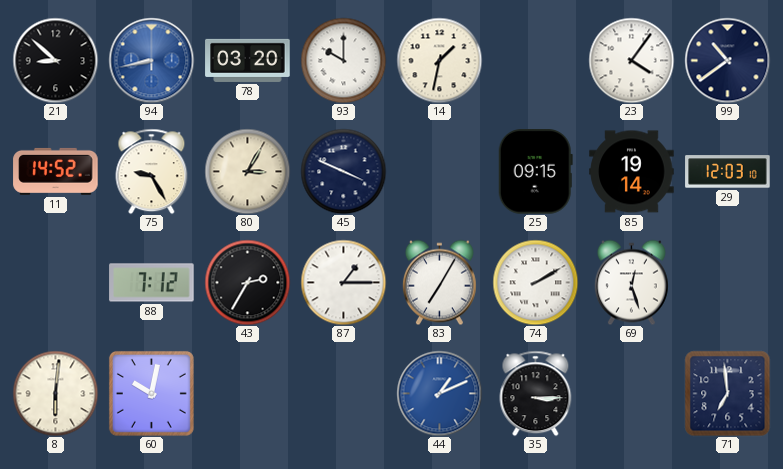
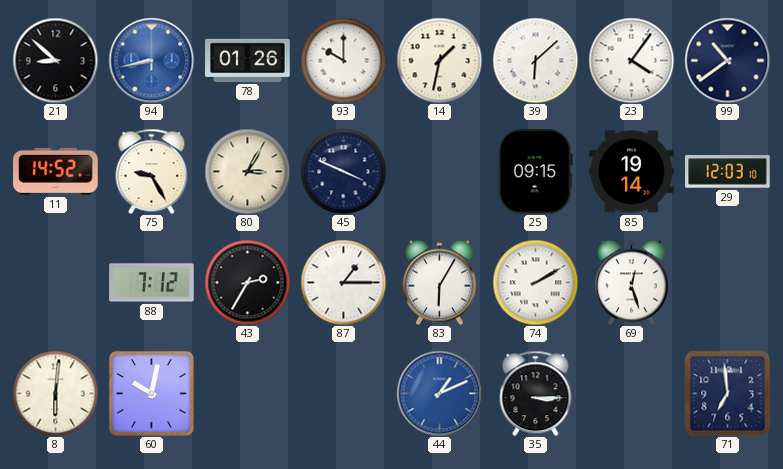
78: 03:20 -> 01:26 (248, 60)
39: none -> 6:08 (535, 60)
83: 7:05 -> 6:05 (439, 282)
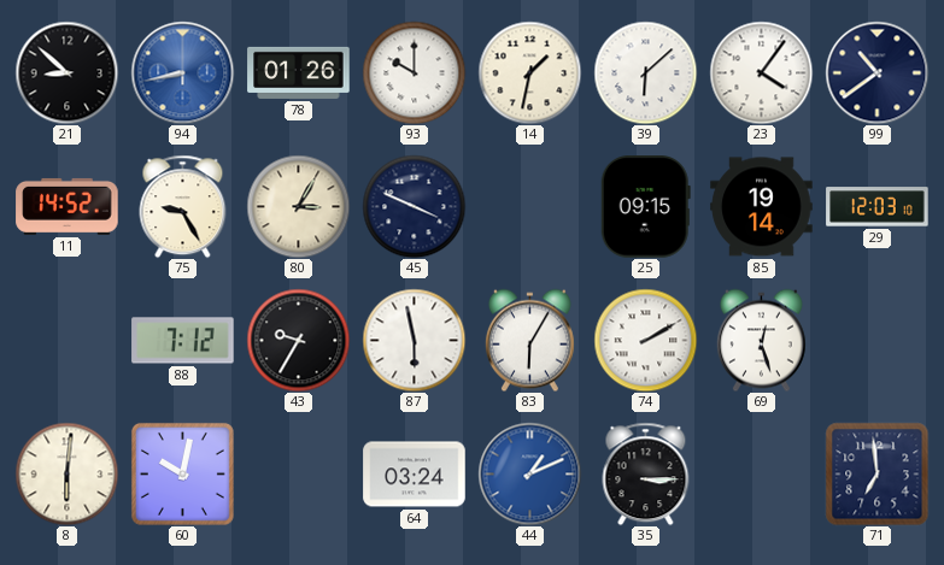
43: 2:35 -> 9:35 (298, 340)
87: 1:15 -> 5:58 (414, 340)
64: none -> 03:24 (415, 475)
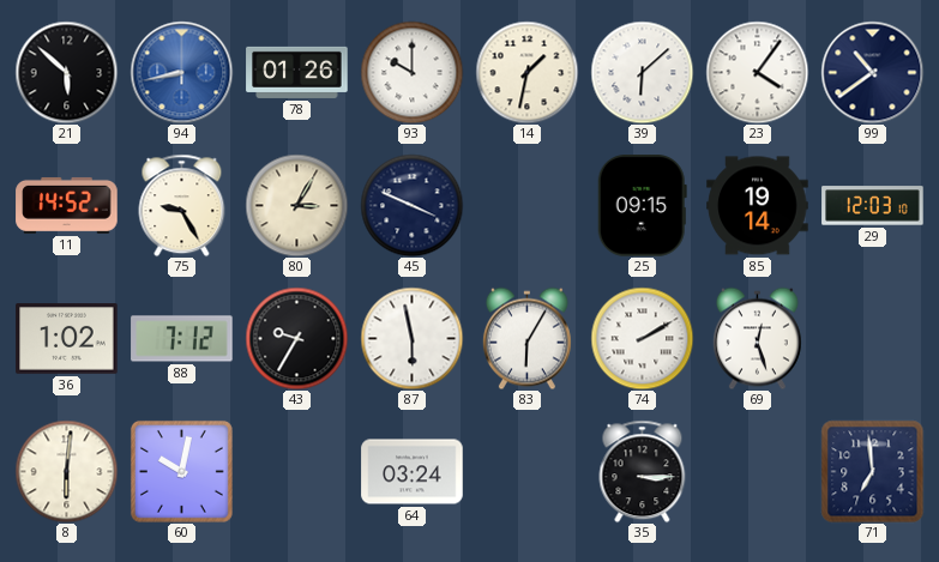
21: 8:52 -> 5:52 (66, 72)
36: none -> 1:02 (67, 339)
44: 1:11 -> none (529, 473)
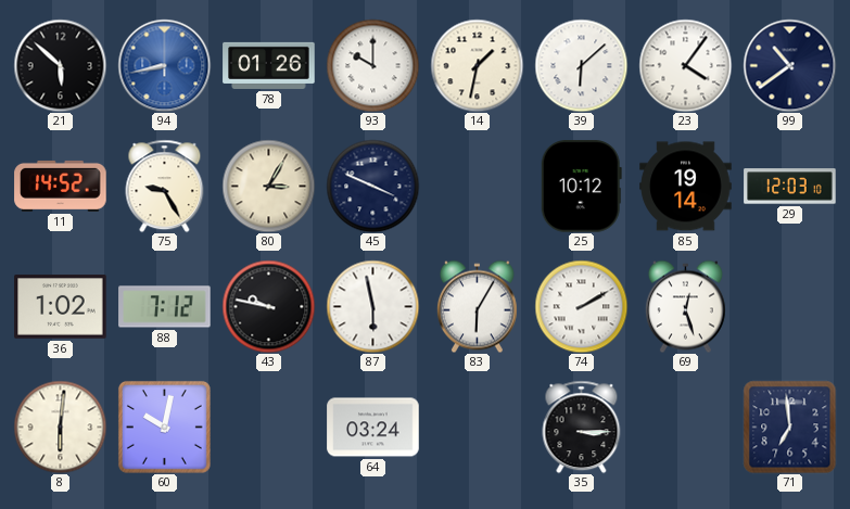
25: 09:15 -> 10:12 (581, 187)
43: 9:35 -> 9:47 (268, 306)
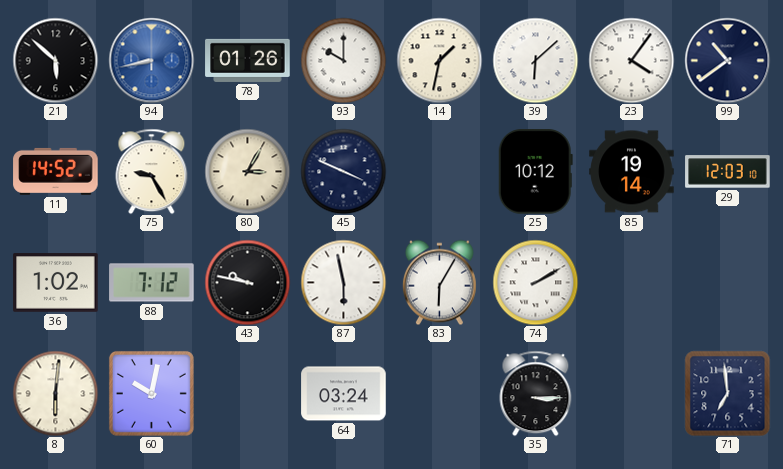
69: 12:27 -> none (685, 306)
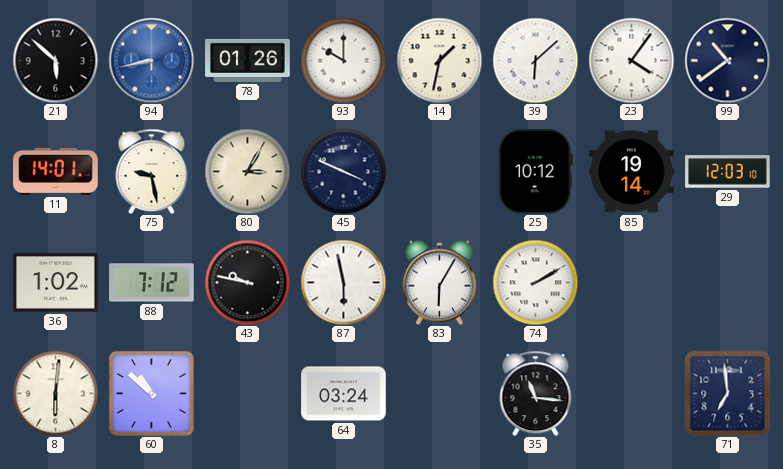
11: 14:52 -> 14:01 (56, 171)
75: 9:25 -> 9:28 (152, 171)
60: 10:02 -> 10:52 (151, 393)
35: 3:15 -> 11:16 (536, 393)
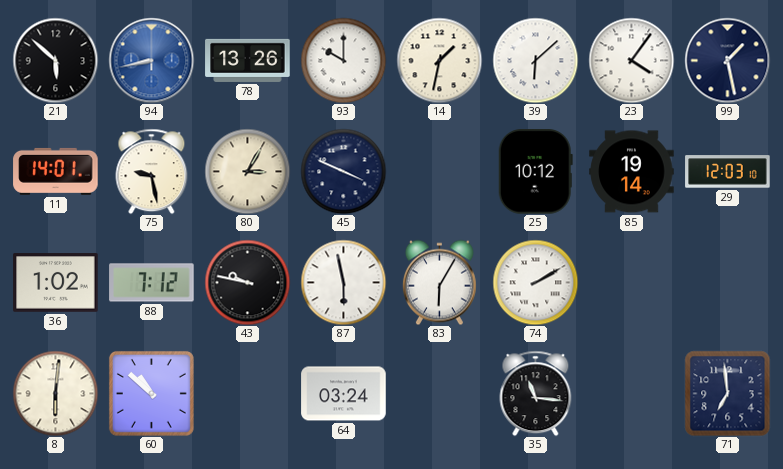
78: 01:26 -> 13:26 (248, 60)
99: 10:39 -> 1:28 (727, 60)
